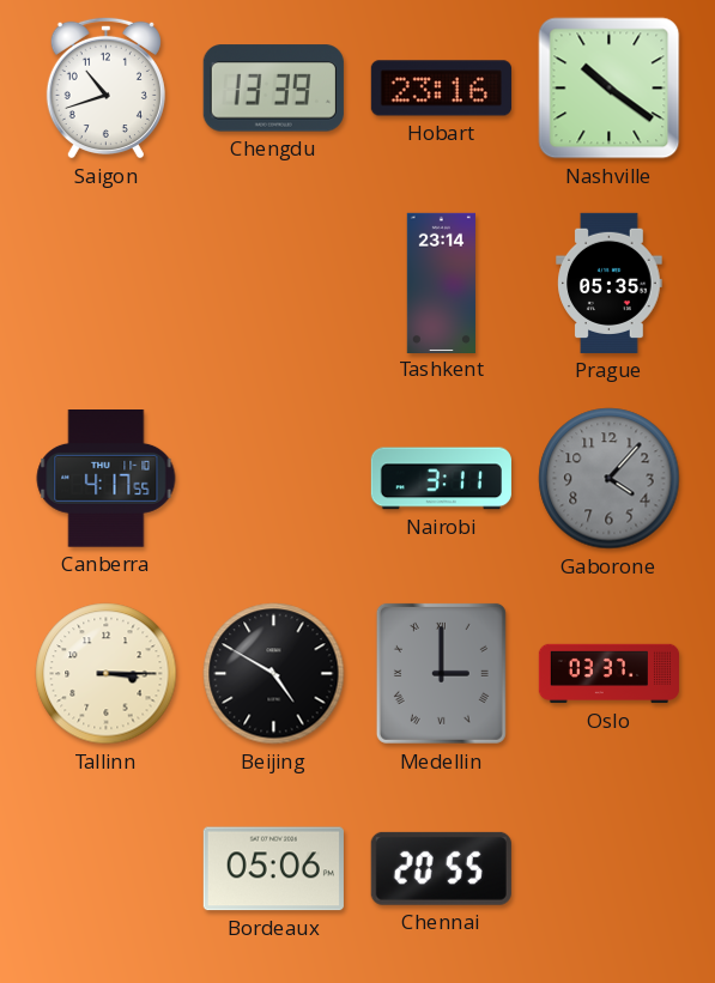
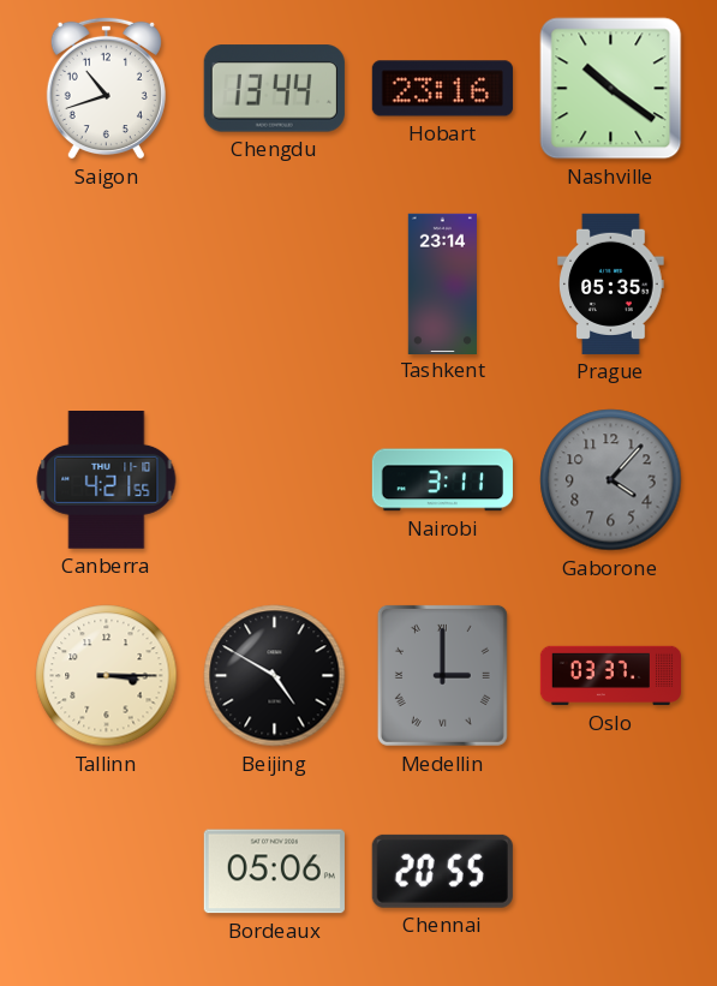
Chengdu: 13:39 -> 13:44 (274, 89)
Canberra: 4:17 -> 4:21 (107, 480)
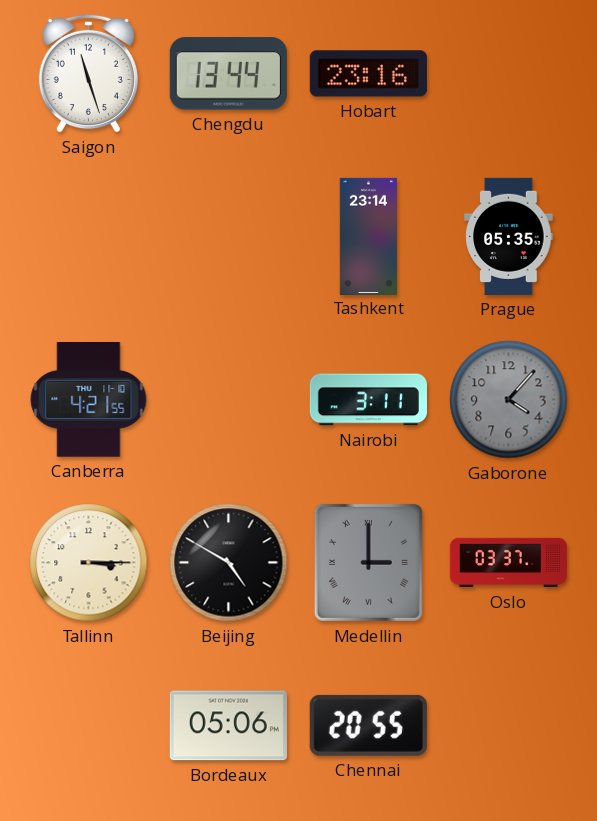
Saigon: 10:42 -> 11:27 (88, 73)
Nashville: 10:21 -> none (611, 89)
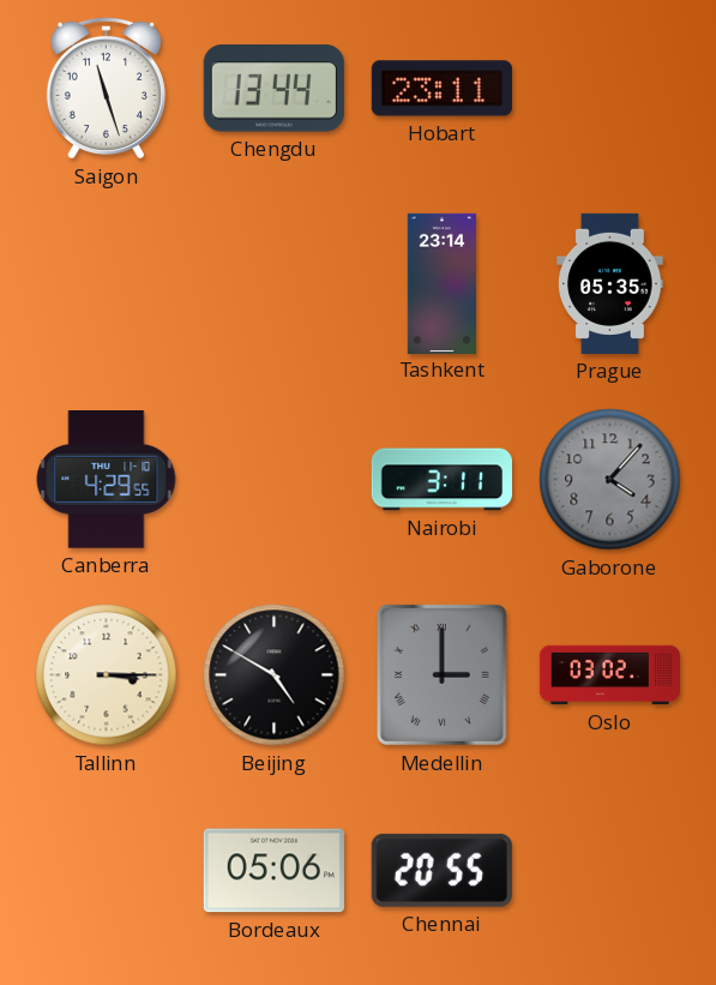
Hobart: 23:16 -> 23:11 (441, 89)
Canberra: 4:21 -> 4:29 (107, 480)
Oslo: 03:37 -> 03:02 (609, 675)
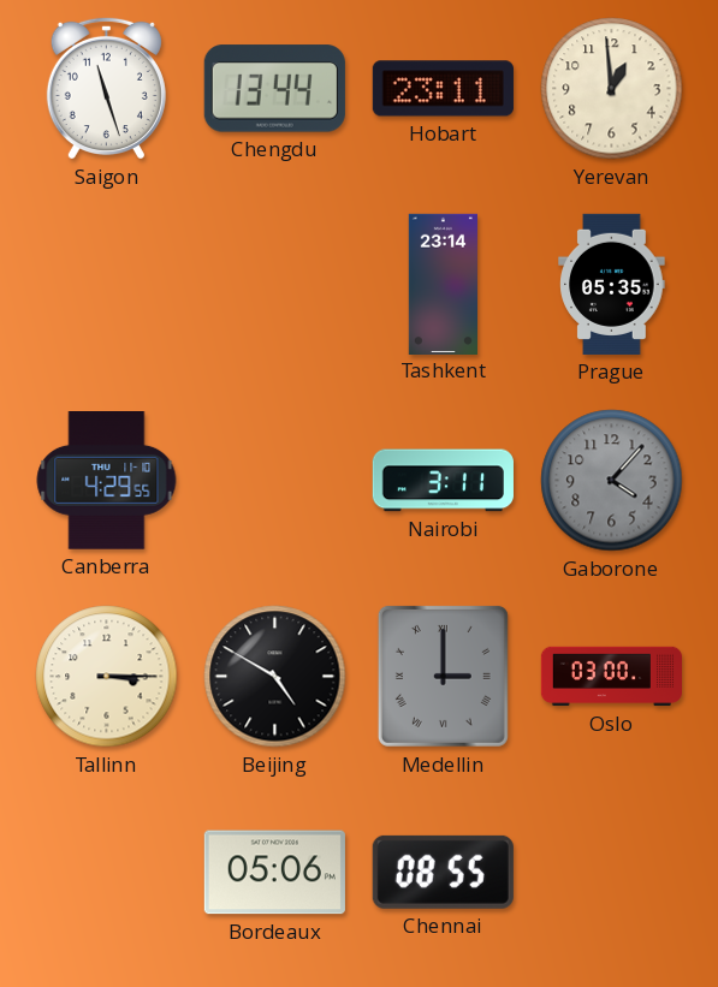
Yerevan: none -> 12:59 (612, 89)
Oslo: 03:02 -> 03:00 (611, 677)
Chennai: 20:55 -> 08:55 (443, 872)
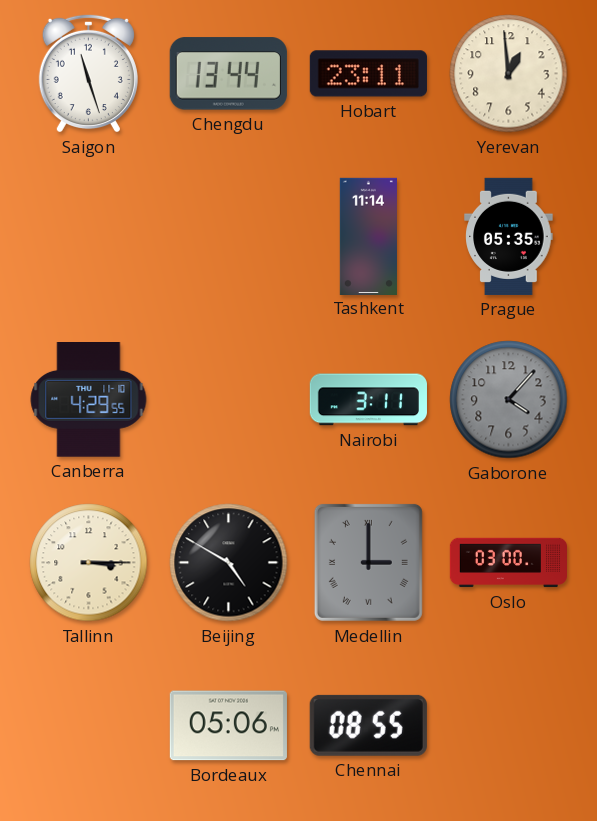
Tashkent: 23:14 -> 11:14 (368, 236)
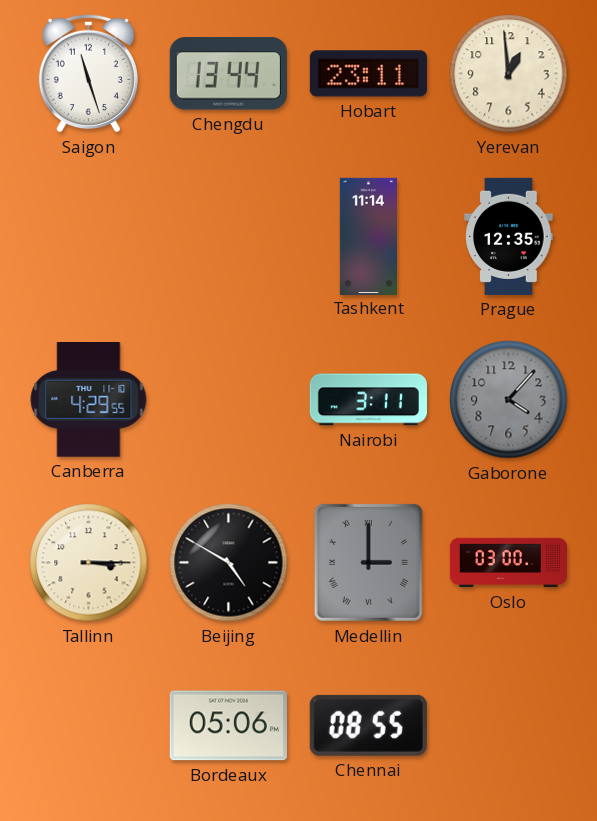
Prague: 05:35 -> 12:35 (509, 236)
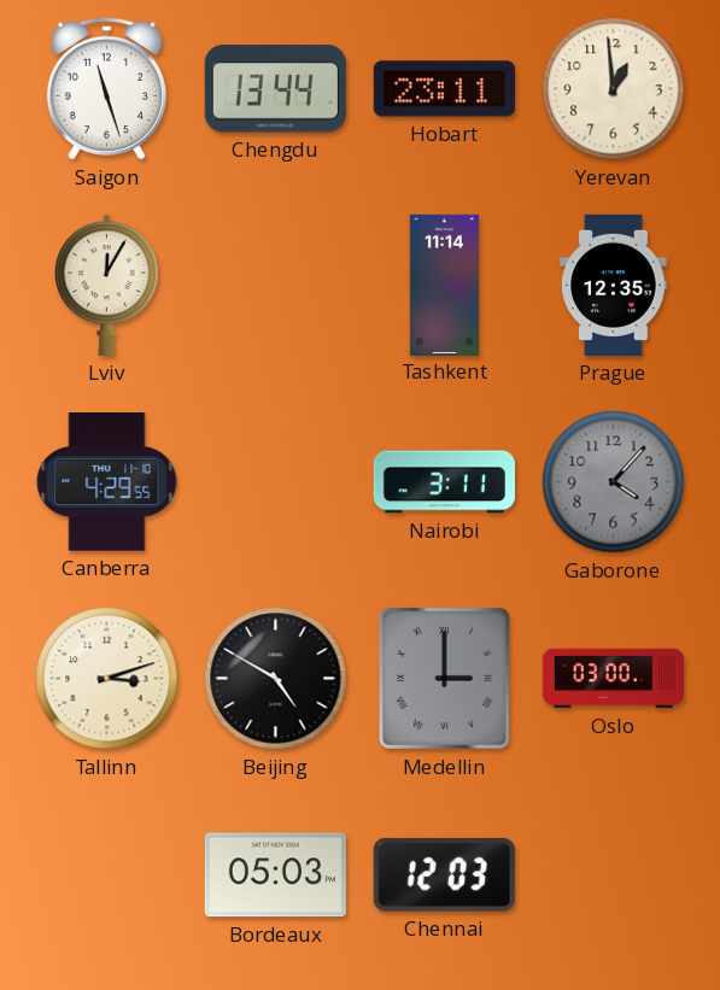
Lviv: none -> 12:05 (107, 285)
Tallinn: 3:15 -> 3:12 (107, 679)
Bordeaux: 05:06 -> 05:03 (275, 875)
Chennai: 08:55 -> 12:03 (444, 874)
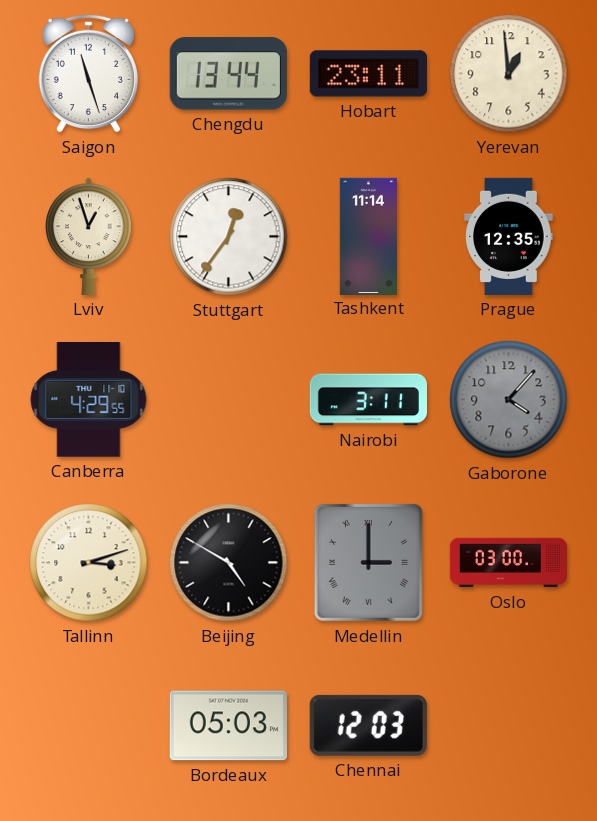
Lviv: 12:05 -> 12:57 (89, 236)
Stuttgart: none -> 12:36 (229, 237)
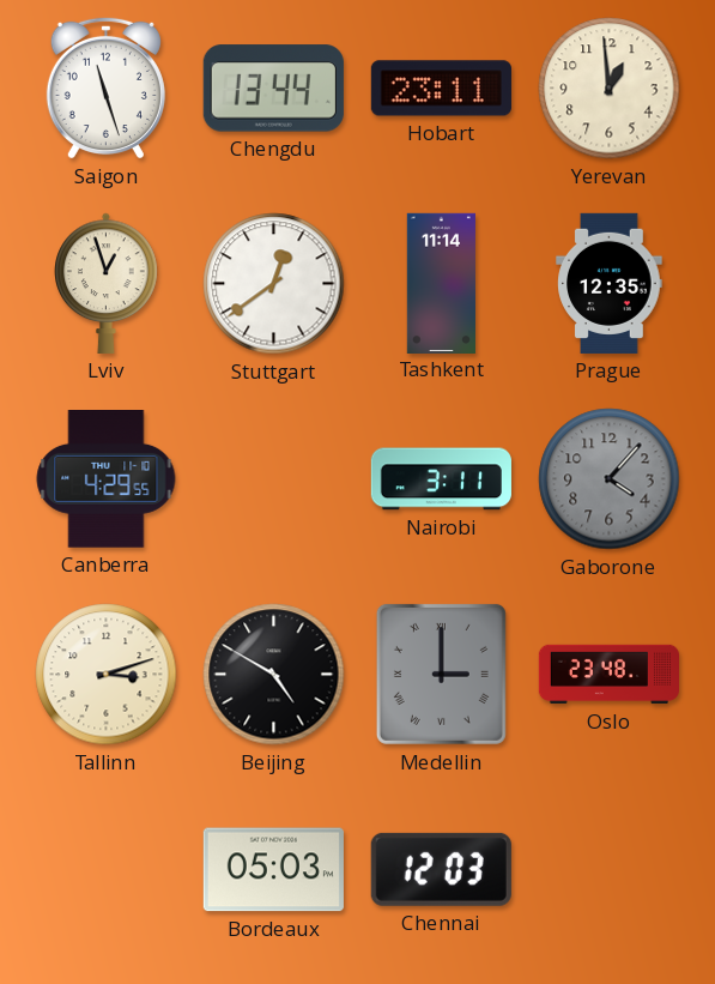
Stuttgart: 12:36 -> 12:39 (274, 284)
Oslo: 03:00 -> 23:48 (608, 675)
